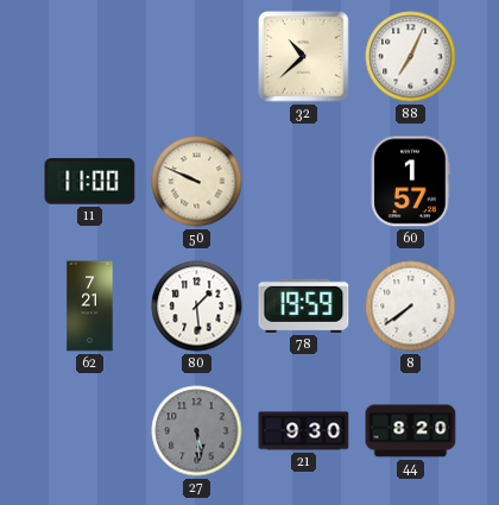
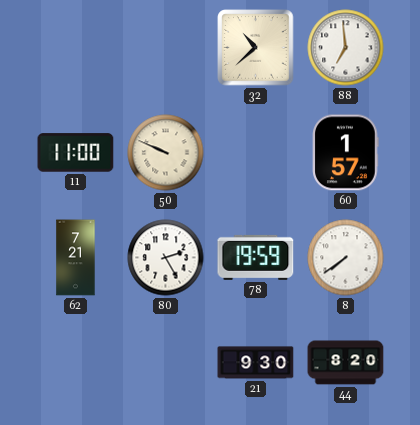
88: 7:04 -> 6:59 (346, 48)
80: 1:29 -> 2:25 (166, 258)
27: 5:29 -> none (197, 431)
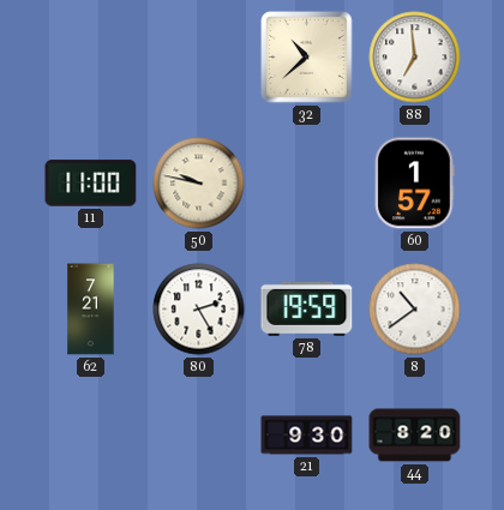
50: 9:49 -> 9:47 (199, 184)
8: 7:39 -> 10:39 (415, 310)
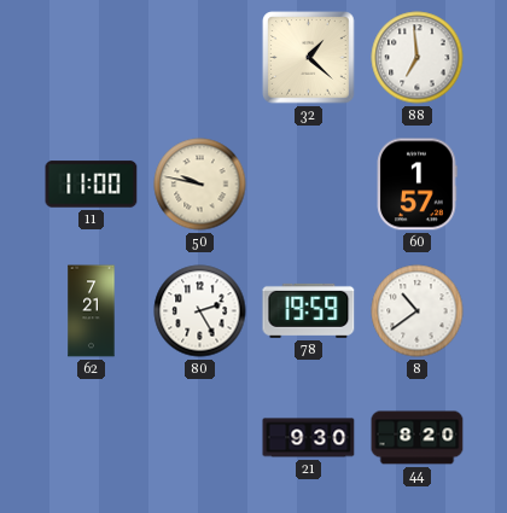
32: 10:38 -> 1:22 (309, 58)
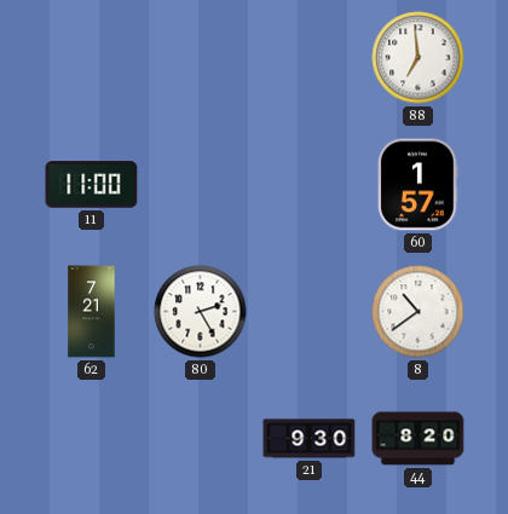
32: 1:22 -> none (309, 58)
50: 9:47 -> none (200, 185)
78: 19:59 -> none (309, 310)
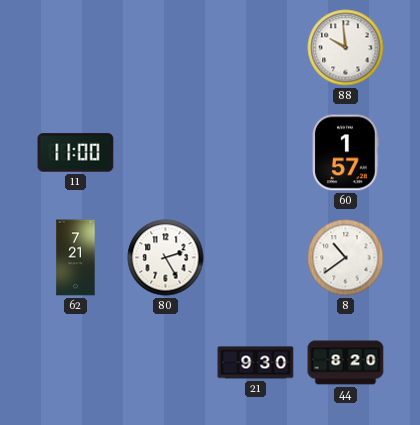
88: 6:59 -> 9:59 (346, 48)
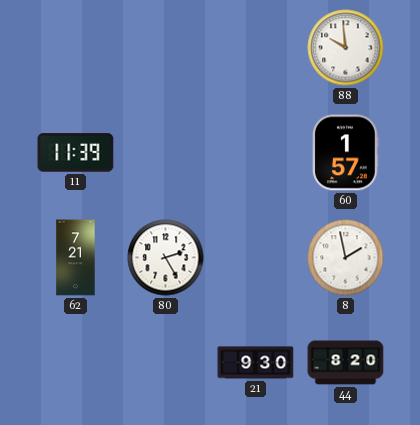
11: 11:00 -> 11:39 (76, 153)
8: 10:39 -> 1:58 (346, 258)
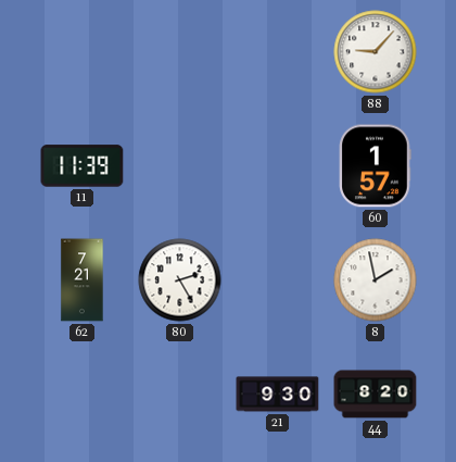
88: 9:59 -> 9:07 (376, 52)
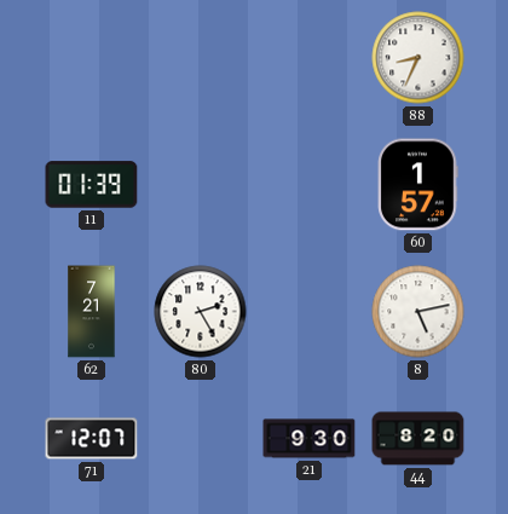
88: 9:07 -> 8:34 (418, 58)
11: 11:39 -> 01:39 (92, 185)
8: 1:58 -> 5:13 (418, 312)
71: none -> 12:07 (92, 439)
